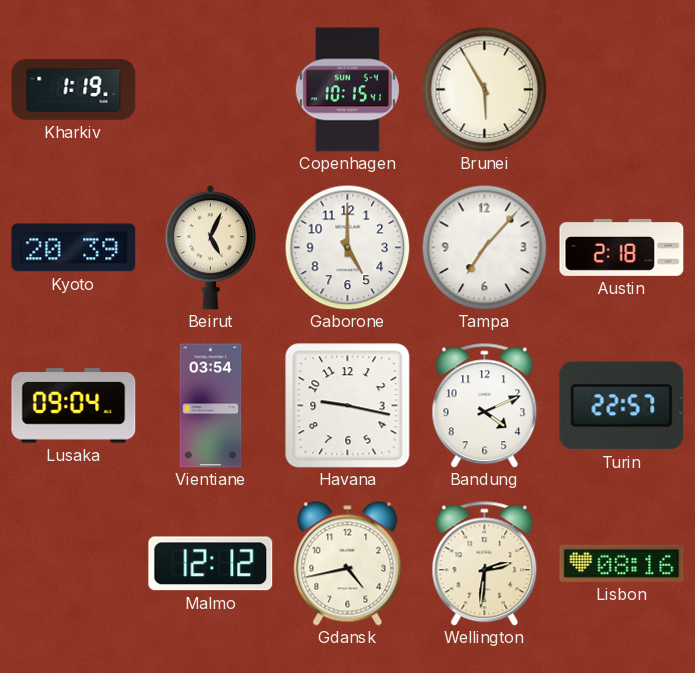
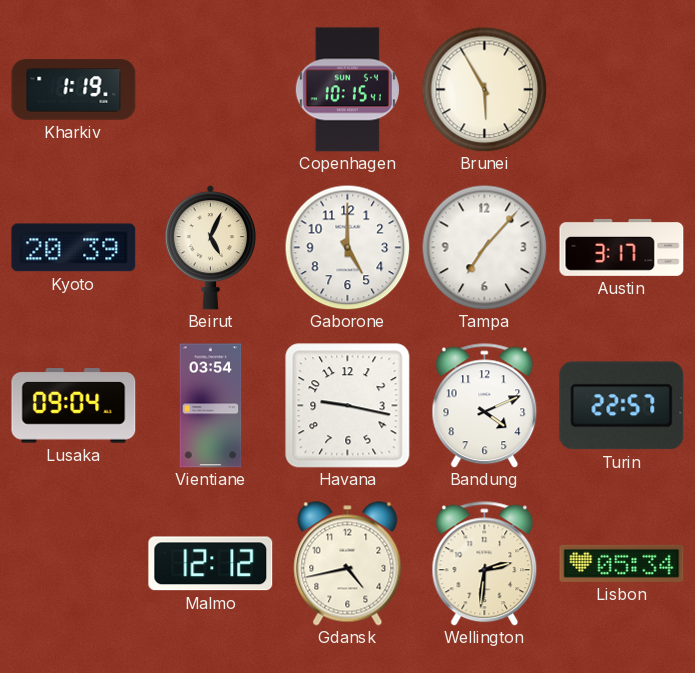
Austin: 2:18 -> 3:17 (622, 247)
Lisbon: 08:16 -> 05:34 (622, 563)
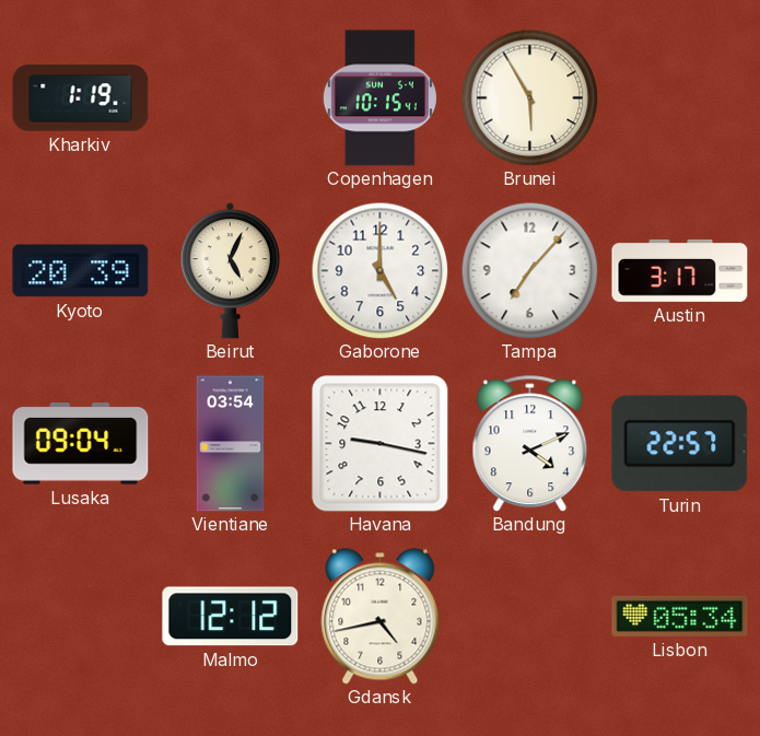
Wellington: 2:31 -> none (485, 564)
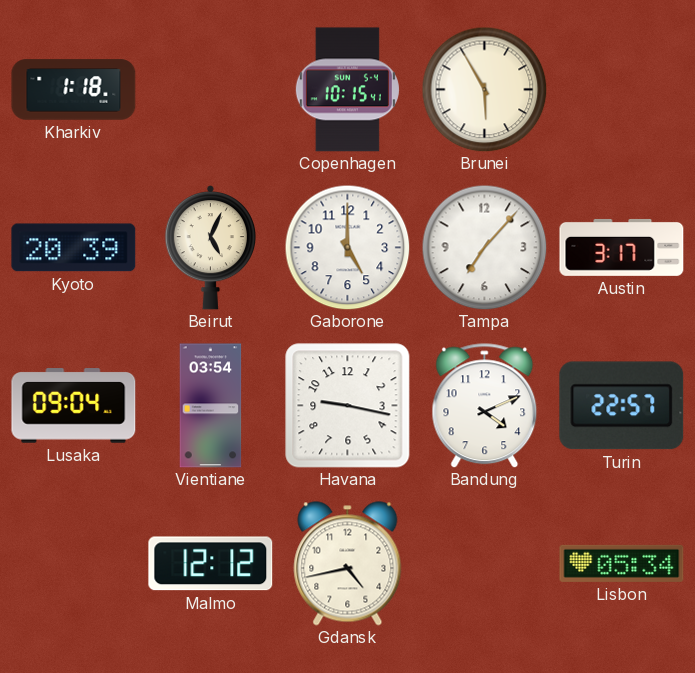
Kharkiv: 1:19 -> 1:18 (74, 90)
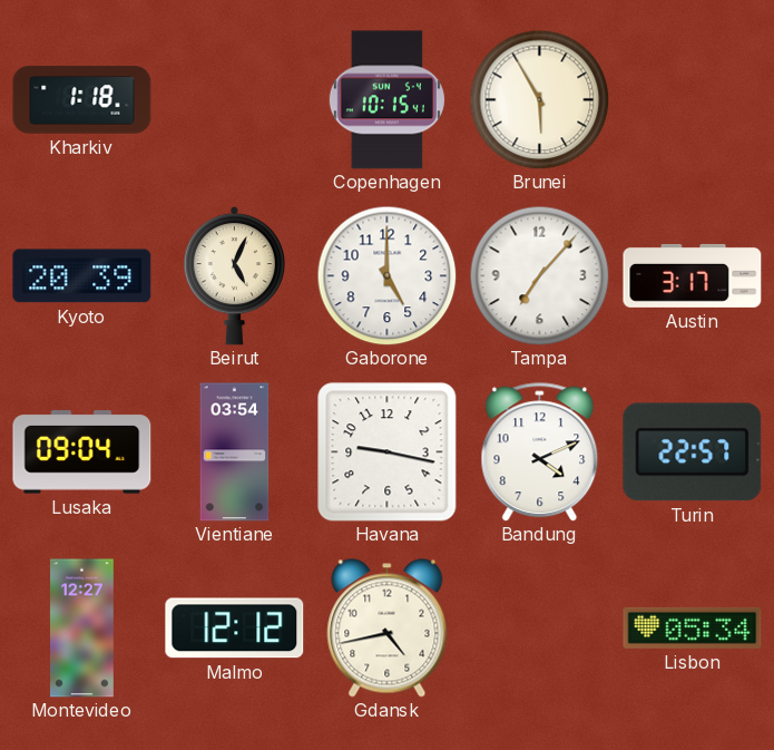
Montevideo: none -> 12:27 (82, 629)
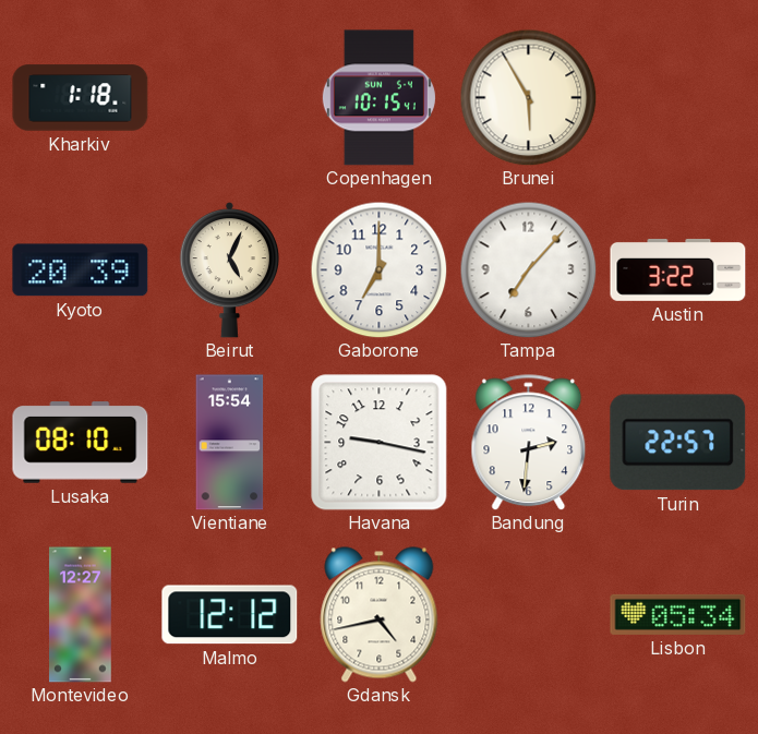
Gaborone: 5:00 -> 7:00 (378, 269)
Austin: 3:17 -> 3:22 (678, 269)
Lusaka: 09:04 -> 08:10 (81, 443)
Vientiane: 03:54 -> 15:54 (230, 443)
Bandung: 4:11 -> 2:31 (529, 443)
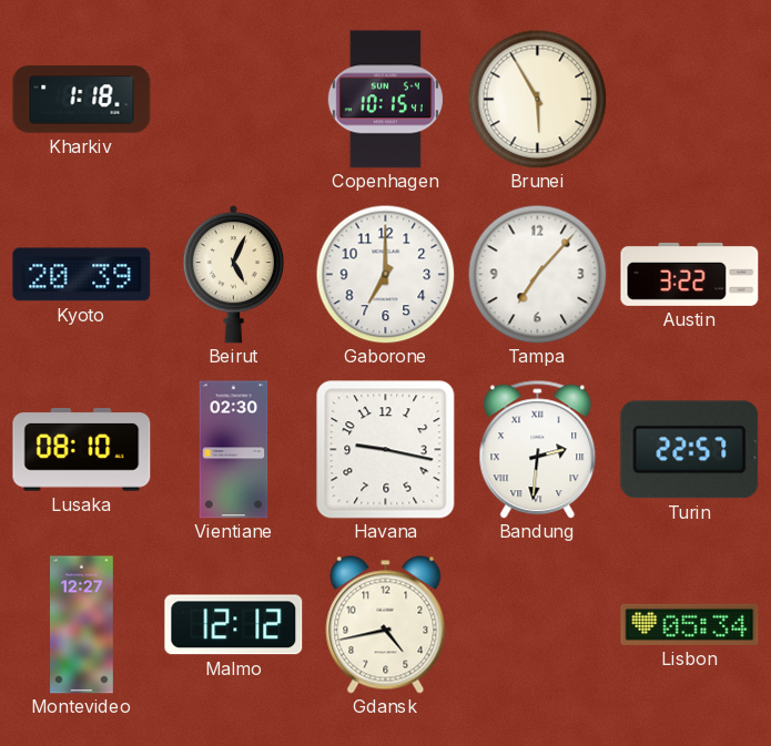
Vientiane: 15:54 -> 02:30 (234, 450)
Bandung numerals: Arabic -> Roman (538, 450)
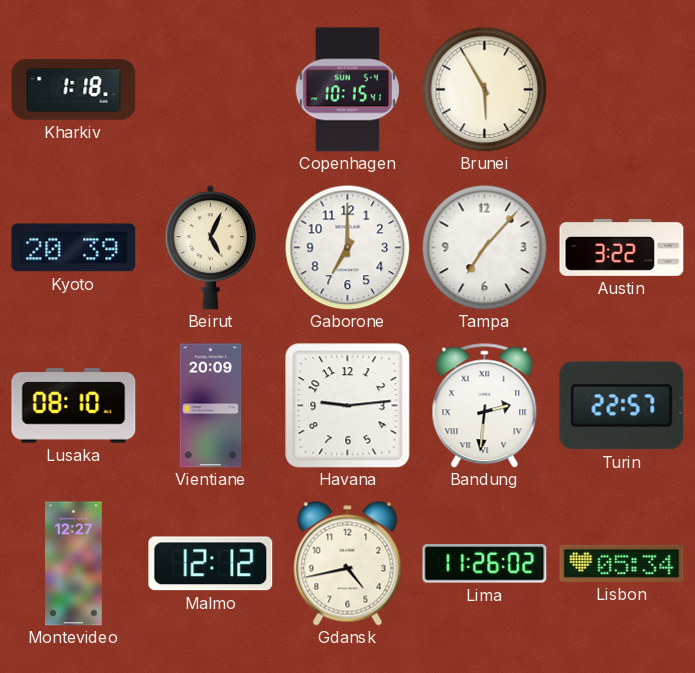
Vientiane: 02:30 -> 20:09 (211, 406)
Havana: 9:17 -> 9:14 (348, 406)
Lima: none -> 11:26 (485, 564)
